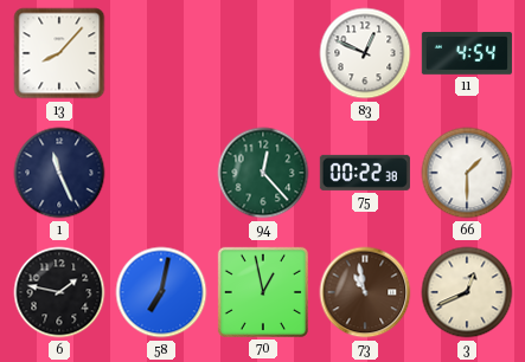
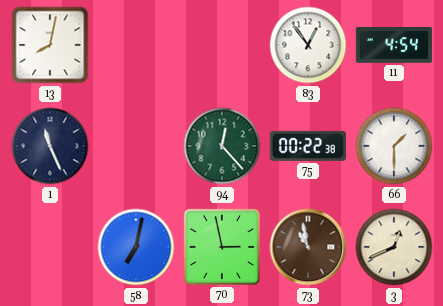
13: 8:07 -> 8:02 (50, 45)
83: 12:49 -> 12:54 (308, 45)
6: 1:47 -> none (59, 292)
70: 12:58 -> 2:58 (222, 247)
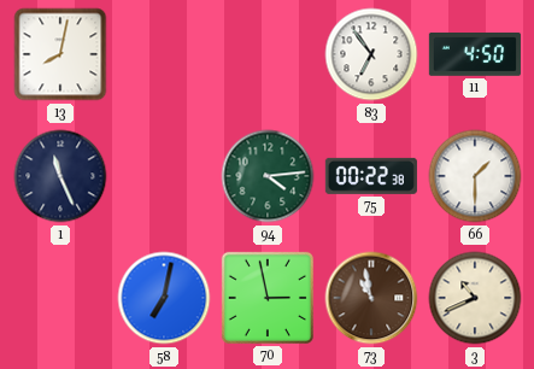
83: 12:54 -> 6:54 (371, 54)
11: 4:54 -> 4:50 (475, 54)
94: 12:23 -> 4:14 (268, 176)
3: 12:41 -> 10:41 (475, 298)
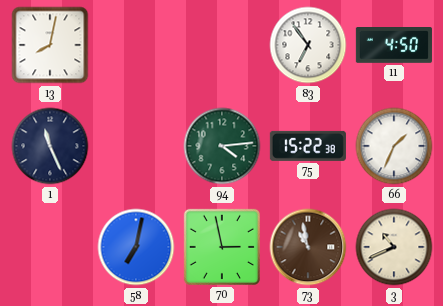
75: 00:22 -> 15:22 (308, 146)
66: 1:30 -> 1:34 (394, 146)
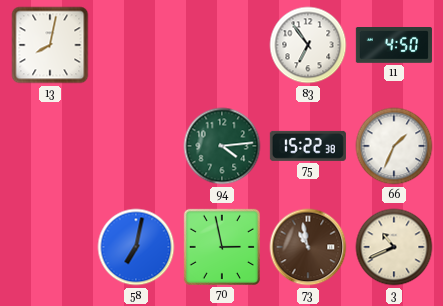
1: 11:26 -> none (50, 146)
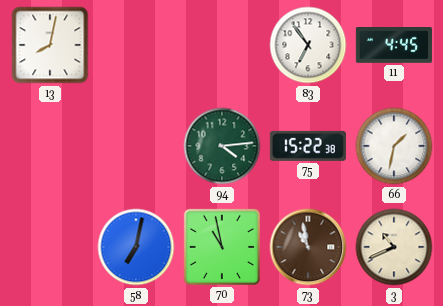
11: 4:50 -> 4:45 (394, 45)
66: 1:34 -> 1:32 (394, 146)
70: 2:58 -> 10:58 (222, 247)
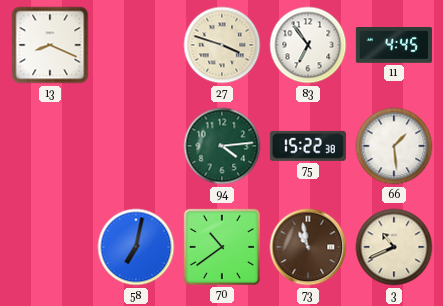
13: 8:02 -> 8:19 (50, 45)
27: none -> 3:48 (222, 45)
66: 1:32 -> 1:29 (394, 146)
70: 10:58 -> 10:39 (222, 247)
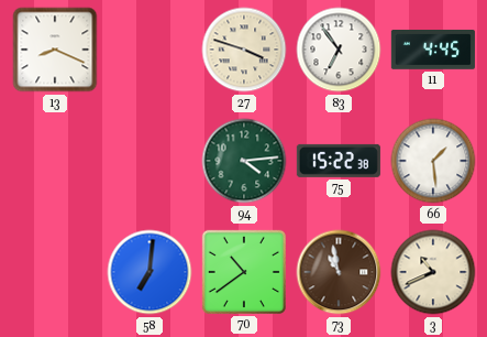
58: 7:02 -> 7:01 (150, 272)
